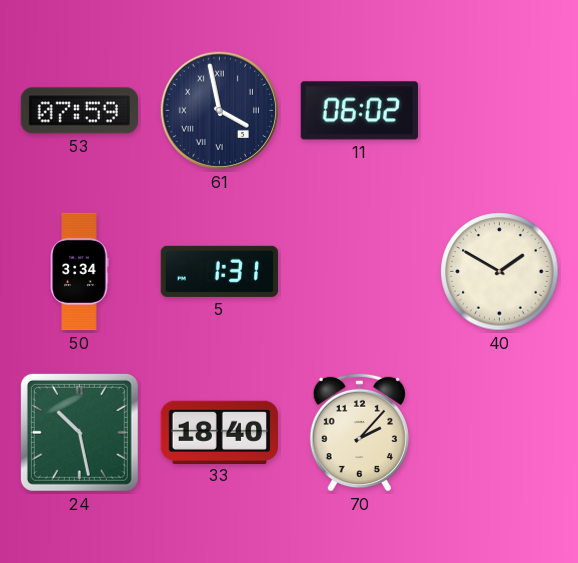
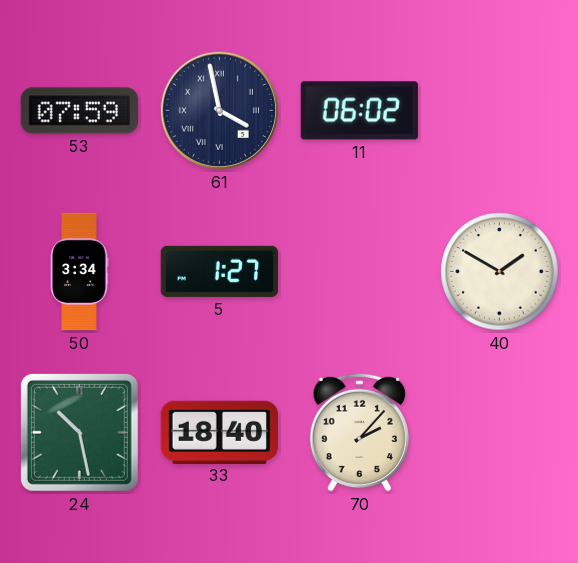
5: 1:31 -> 1:27 (219, 271)
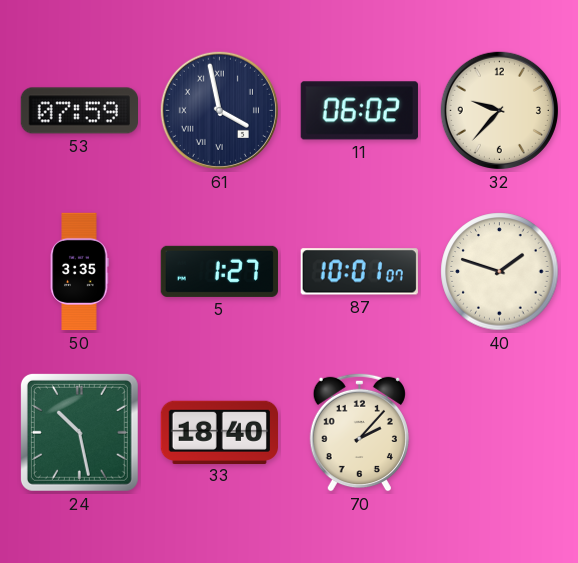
32: none -> 9:37 (499, 110)
50: 3:34 -> 3:35 (79, 272)
87: none -> 10:01 (359, 272)
40: 1:50 -> 1:48 (500, 272)
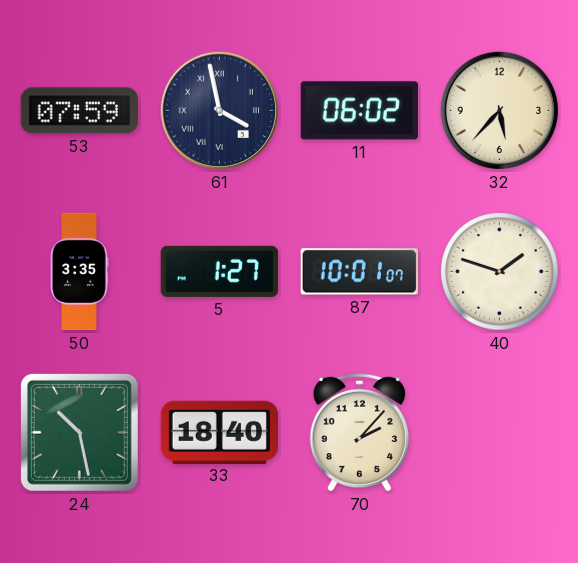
32: 9:37 -> 5:37 (499, 110)
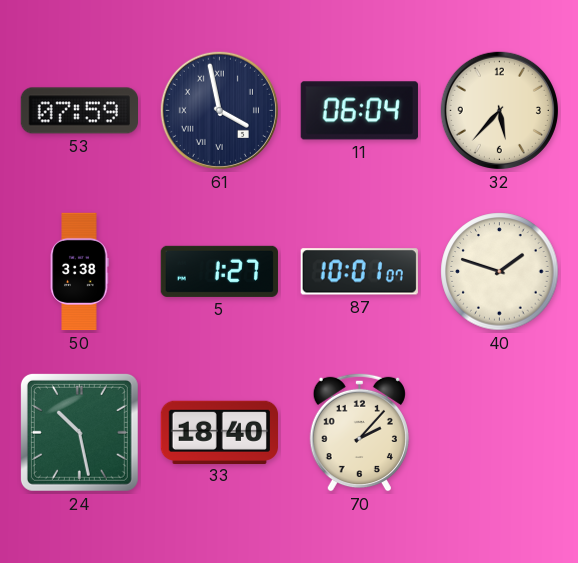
11: 06:02 -> 06:04 (359, 111)
50: 3:35 -> 3:38 (79, 272)
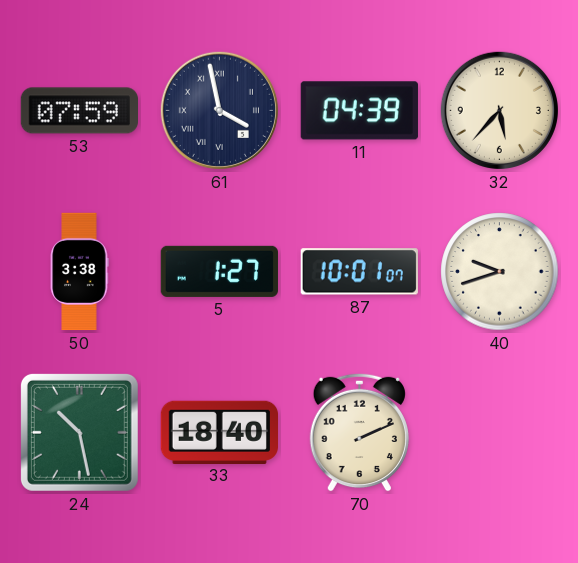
11: 06:04 -> 04:39 (359, 111)
40: 1:48 -> 9:42 (500, 272)
70: 2:07 -> 2:11 (359, 432)
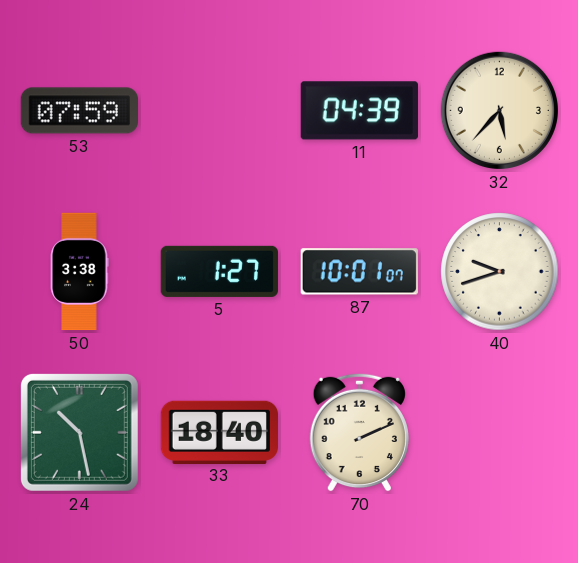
61: 3:58 -> none (219, 110)
